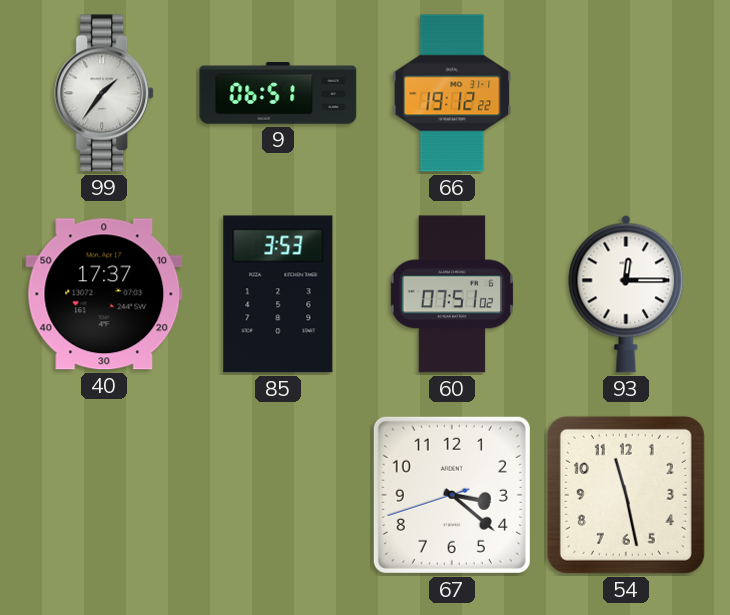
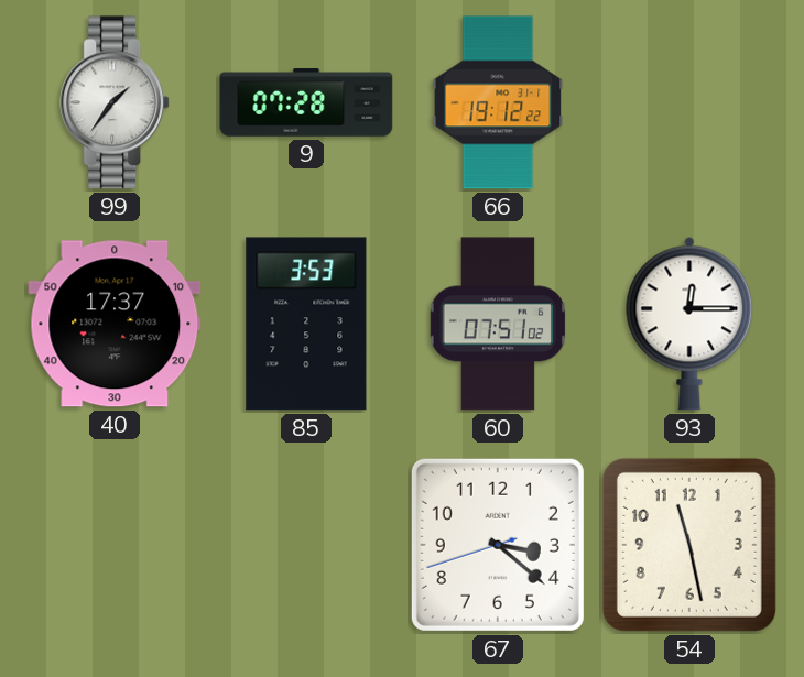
9: 06:51 -> 07:28 (306, 102)
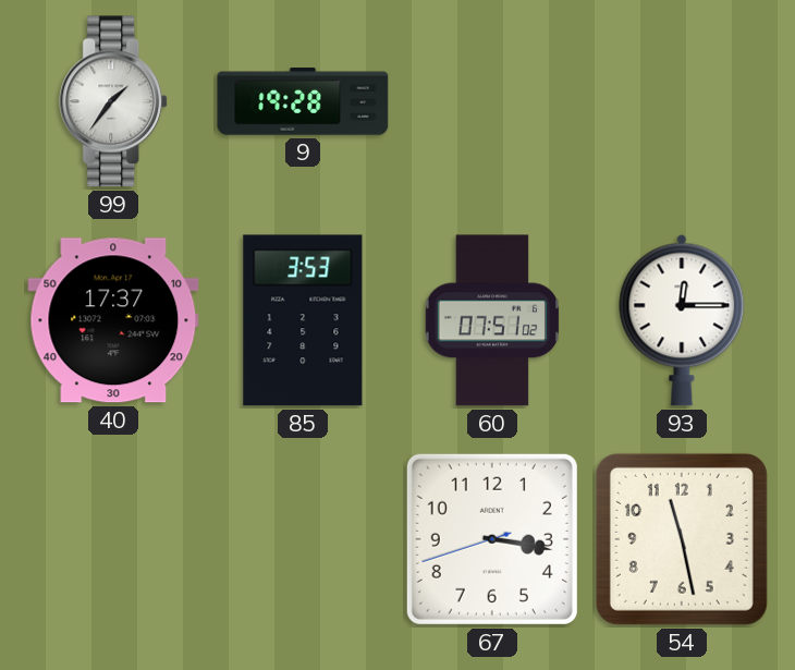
9: 07:28 -> 19:28 (303, 101)
66: 19:12 -> none (498, 102)
67: 3:21 -> 3:16 (492, 539)
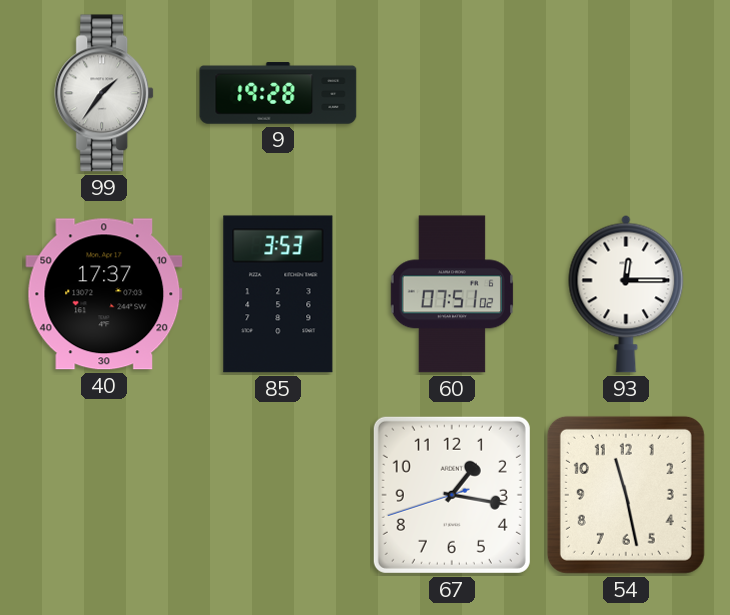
67: 3:16 -> 1:16 (452, 495)
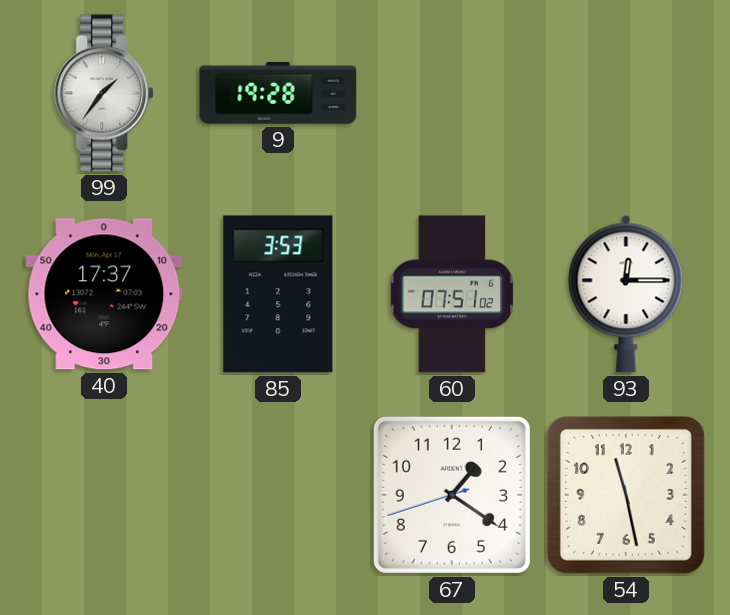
67: 1:16 -> 1:20 (452, 495)
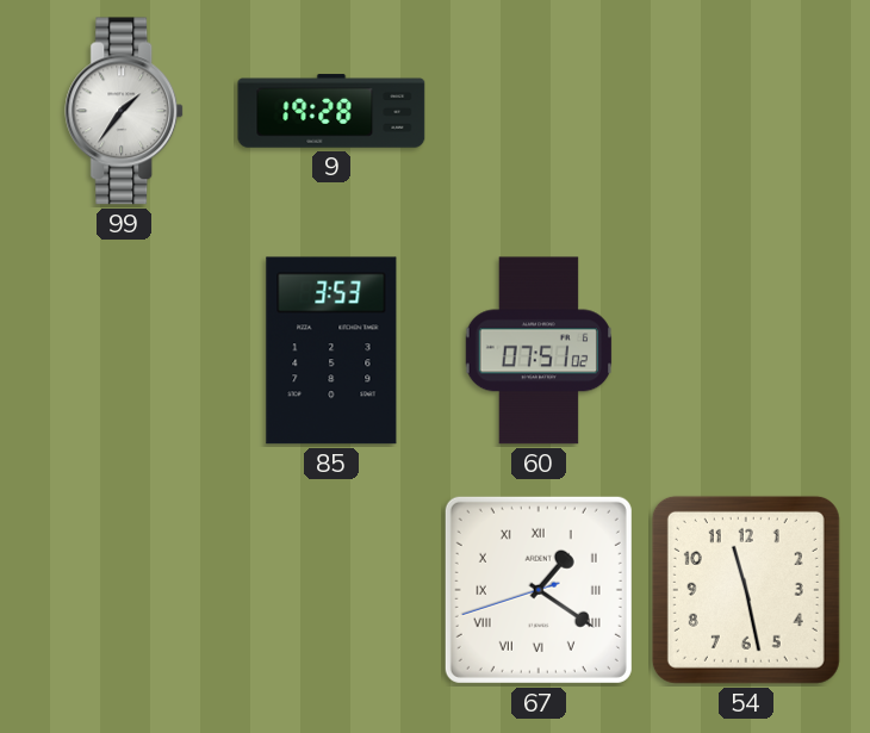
40: 17:37 -> none (104, 294)
93: 12:15 -> none (626, 294)
67 numerals: Arabic -> Roman (539, 590)
